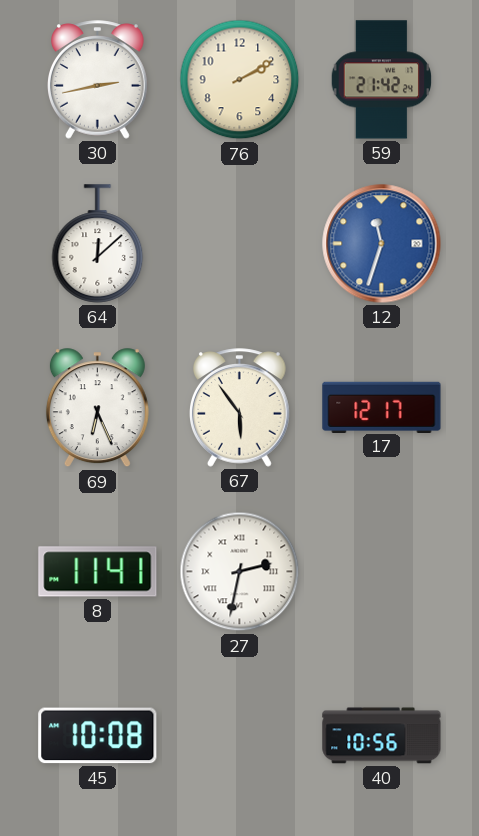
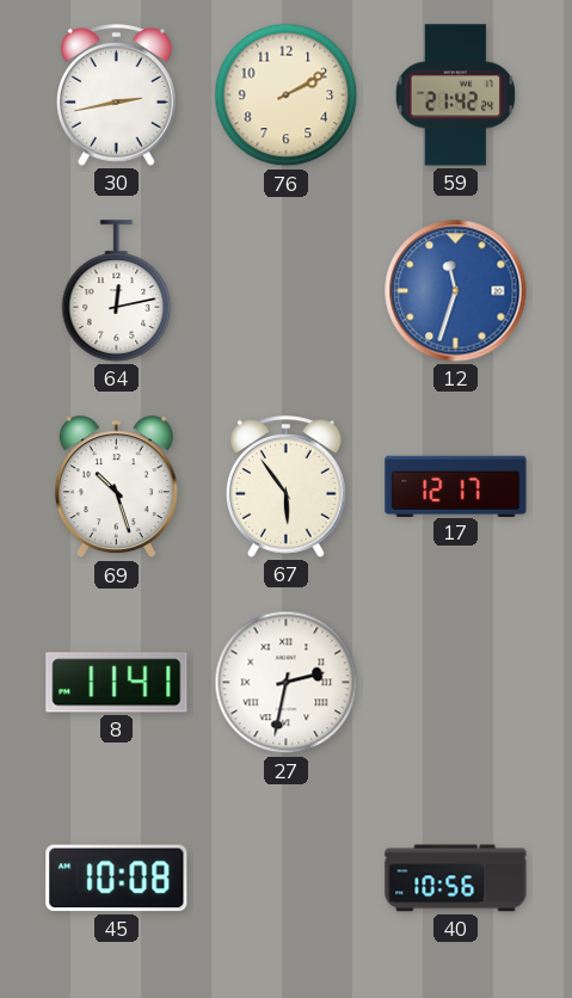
64: 12:08 -> 12:13 (117, 291)
69: 6:26 -> 10:27 (116, 487)
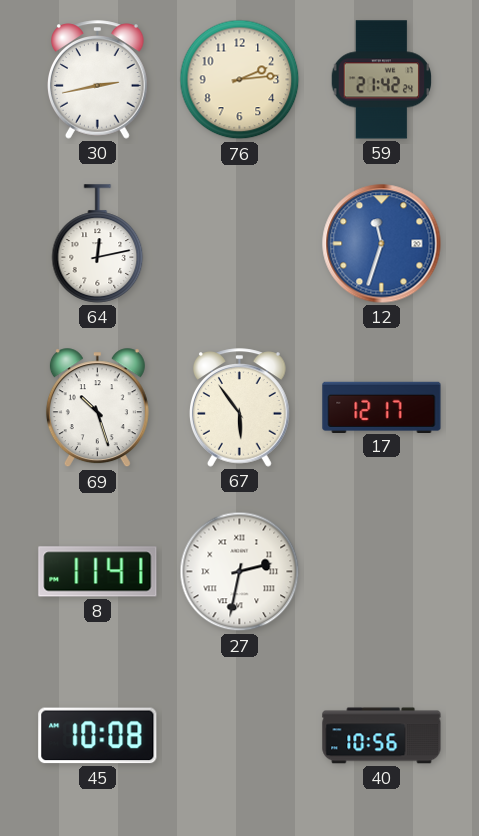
76: 2:10 -> 2:14 (240, 80)
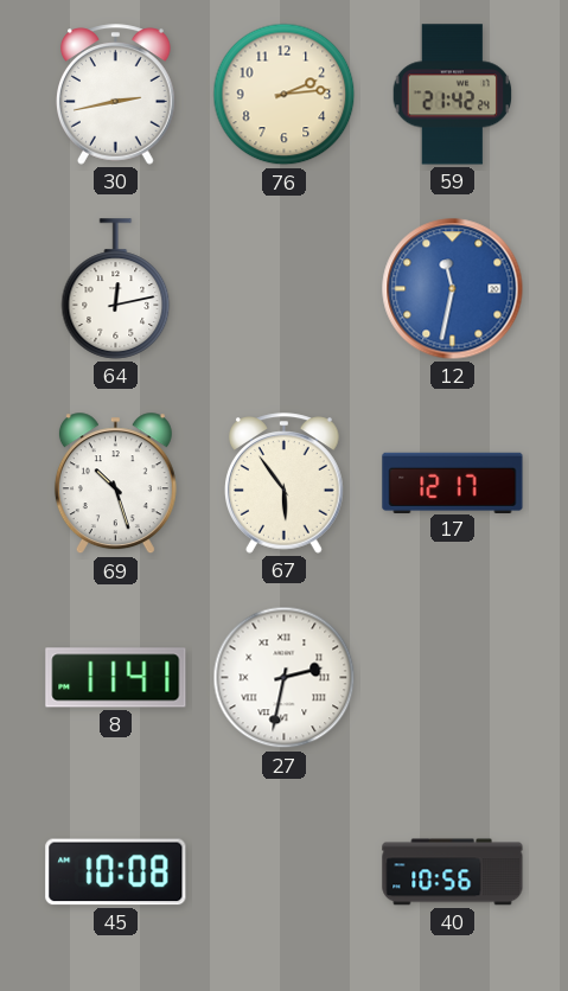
12: 11:33 -> 11:32 (453, 289)
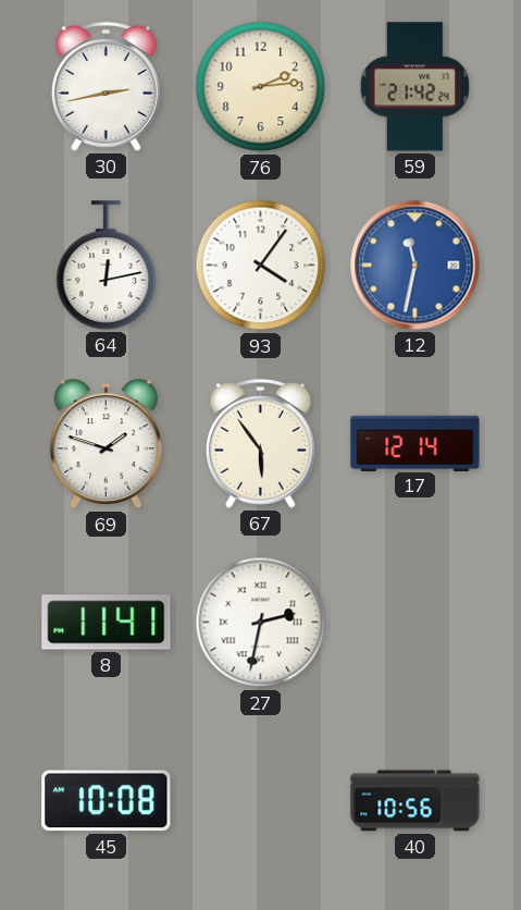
93: none -> 4:06 (261, 266)
69: 10:27 -> 1:48 (106, 444)
17: 12:17 -> 12:14 (415, 443)
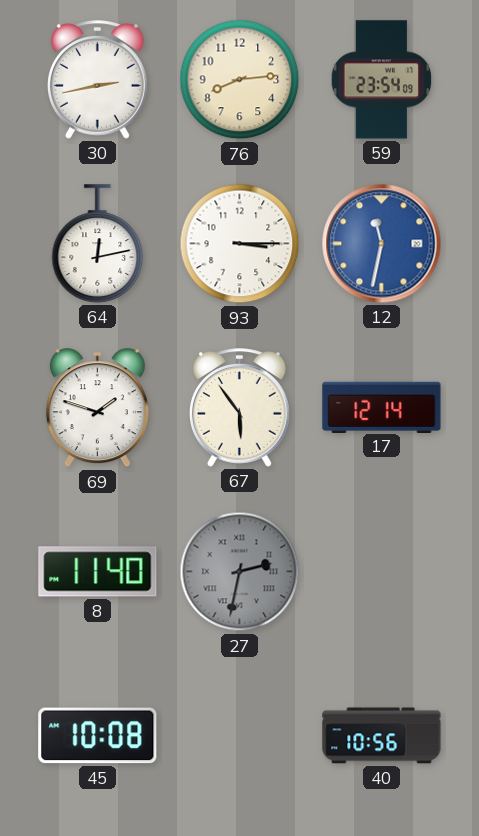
76: 2:14 -> 8:14 (240, 80)
59: 21:42 -> 23:54 (382, 80)
93: 4:06 -> 3:15 (240, 244)
8: 11:41 -> 11:40 (98, 572)
27 dial: white -> grey (240, 572)
